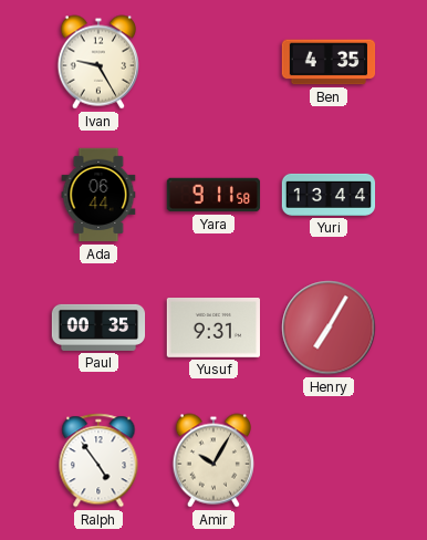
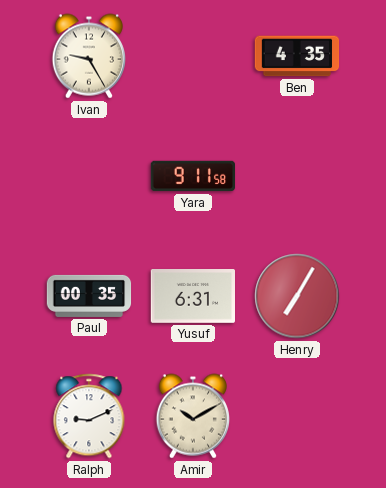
Ada: 06:44 -> none (98, 195)
Yuri: 13:44 -> none (329, 195)
Yusuf: 9:31 -> 6:31 (192, 297)
Ralph: 4:54 -> 9:11 (89, 416)
Amir: 10:05 -> 10:10 (192, 416)
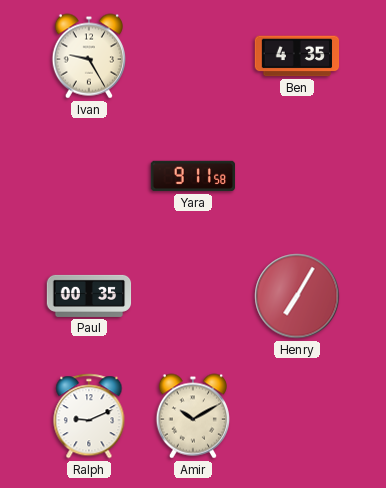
Yusuf: 6:31 -> none (192, 297)
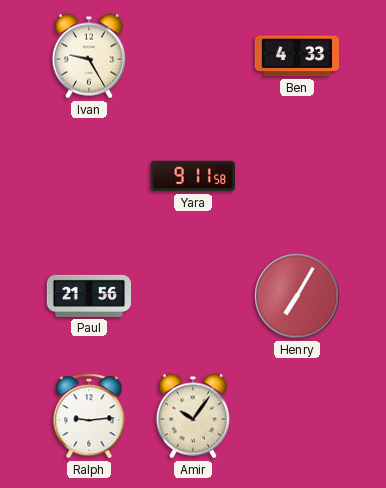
Ben: 4:35 -> 4:33 (297, 56)
Paul: 00:35 -> 21:56 (89, 296)
Ralph: 9:11 -> 9:14 (89, 416)
Amir: 10:10 -> 10:06 (192, 416)
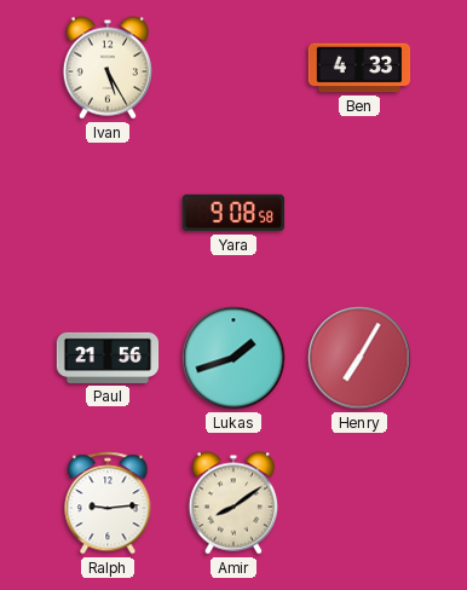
Ivan: 9:25 -> 5:25 (106, 68)
Yara: 9:11 -> 9:08 (234, 213)
Lukas: none -> 1:42 (234, 358)
Amir: 10:06 -> 8:09 (232, 503)
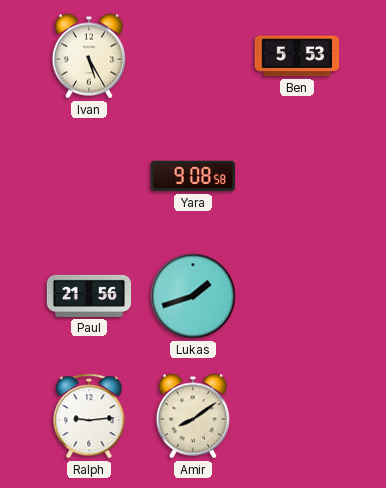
Ben: 4:33 -> 5:53 (297, 56)
Henry: 7:05 -> none (359, 358)
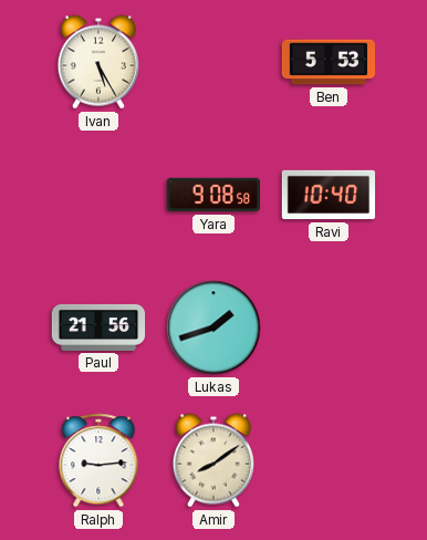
Ravi: none -> 10:40 (329, 195)
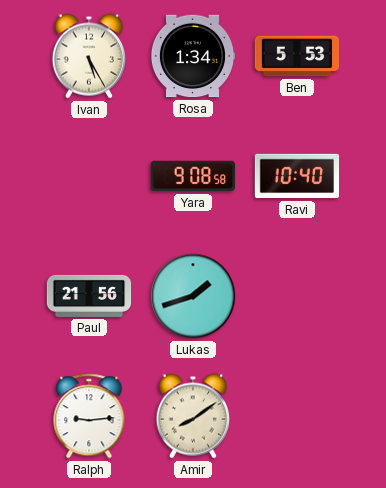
Rosa: none -> 1:34 (193, 56)
